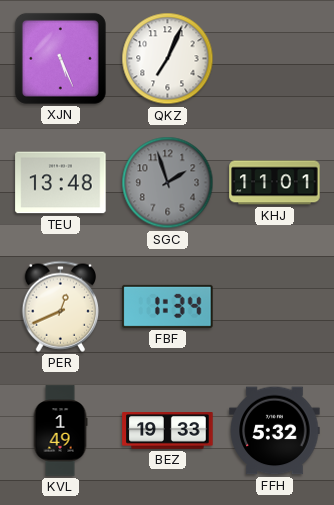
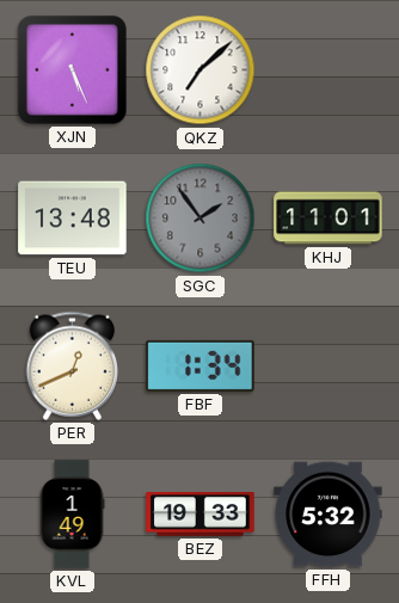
QKZ: 7:04 -> 7:08 (201, 70)
SGC: 1:57 -> 1:54 (201, 219)
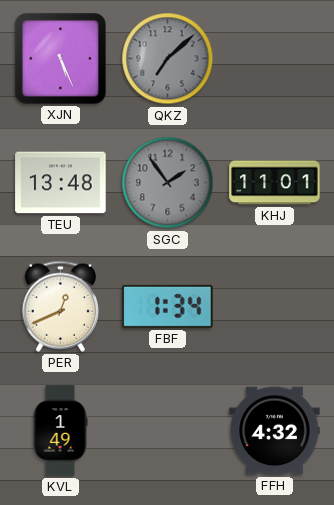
QKZ dial: white -> grey (168, 59)
BEZ: 19:33 -> none (201, 515)
FFH: 5:32 -> 4:32 (275, 431)
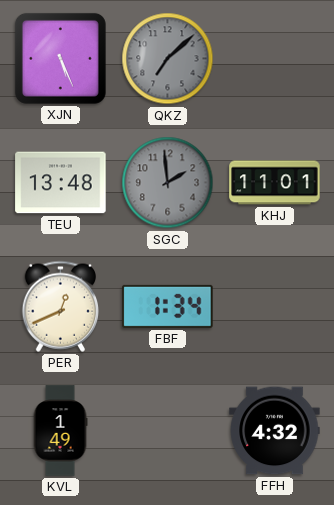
SGC: 1:54 -> 1:59 (168, 183)
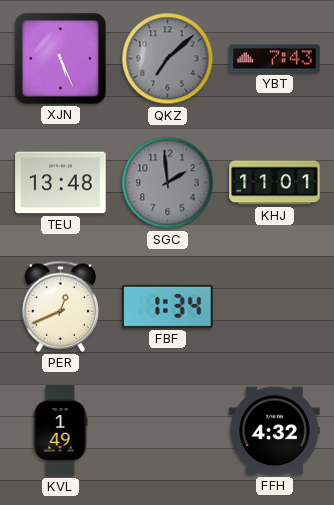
YBT: none -> 7:43 (275, 59)
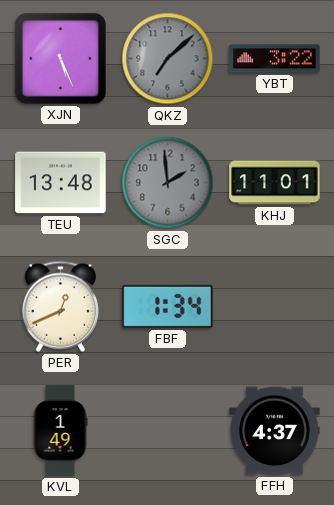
YBT: 7:43 -> 3:22 (275, 59)
FFH: 4:32 -> 4:37 (275, 431)
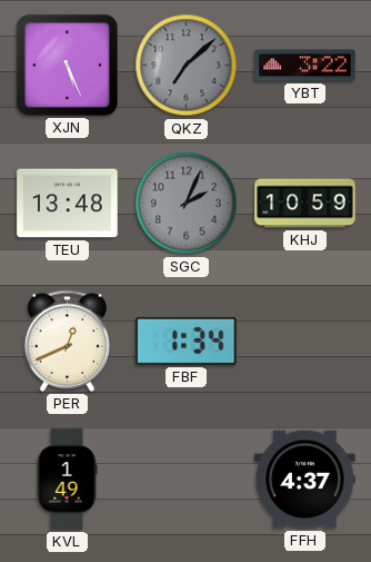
SGC: 1:59 -> 2:04 (187, 204)
KHJ: 11:01 -> 10:59 (305, 204)
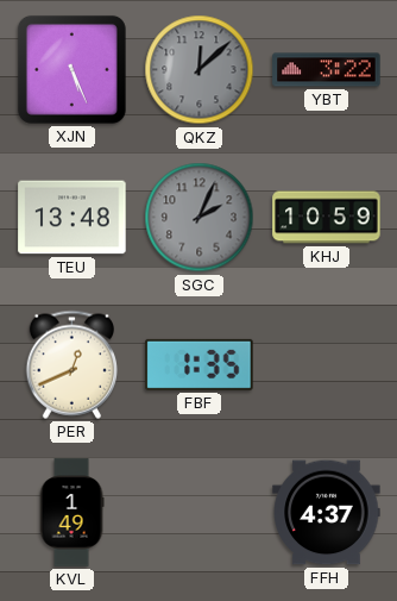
QKZ: 7:08 -> 12:08 (200, 70)
FBF: 1:34 -> 1:35 (200, 364)
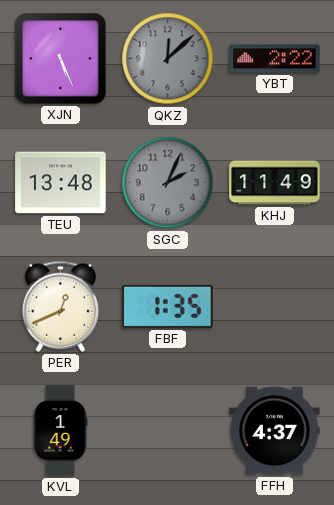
YBT: 3:22 -> 2:22 (275, 59)
KHJ: 10:59 -> 11:49 (275, 183)
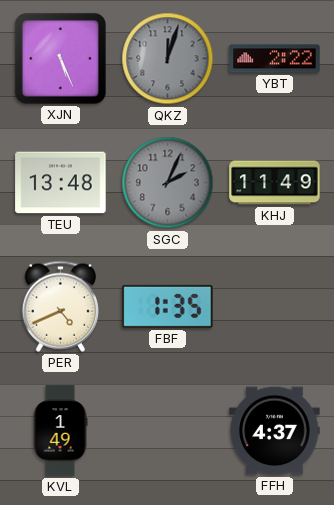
QKZ: 12:08 -> 12:03 (168, 59)
PER: 12:41 -> 4:41 (61, 306)
